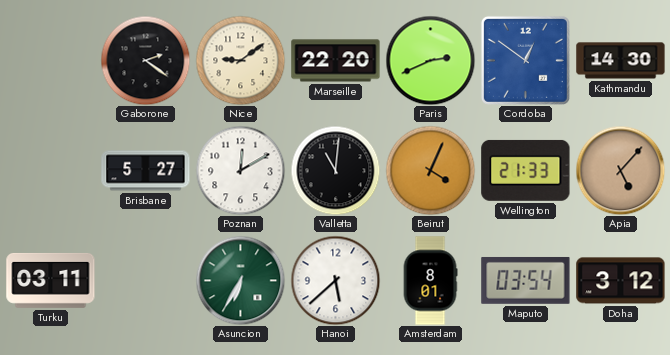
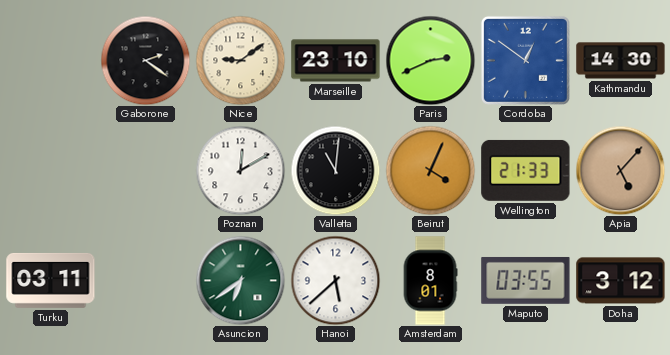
Marseille: 22:20 -> 23:10 (336, 61)
Brisbane: 5:27 -> none (146, 171)
Asuncion: 6:35 -> 6:39 (240, 280)
Maputo: 03:54 -> 03:55 (526, 280)
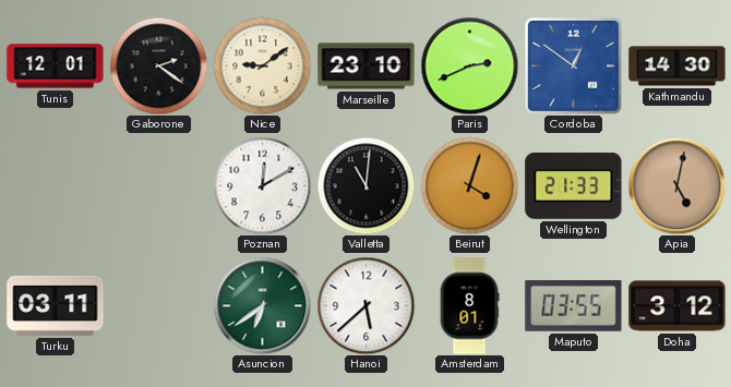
Tunis: none -> 12:01 (56, 66)
Beirut: 4:04 -> 4:03 (469, 185)
Apia: 5:07 -> 5:02 (676, 185)
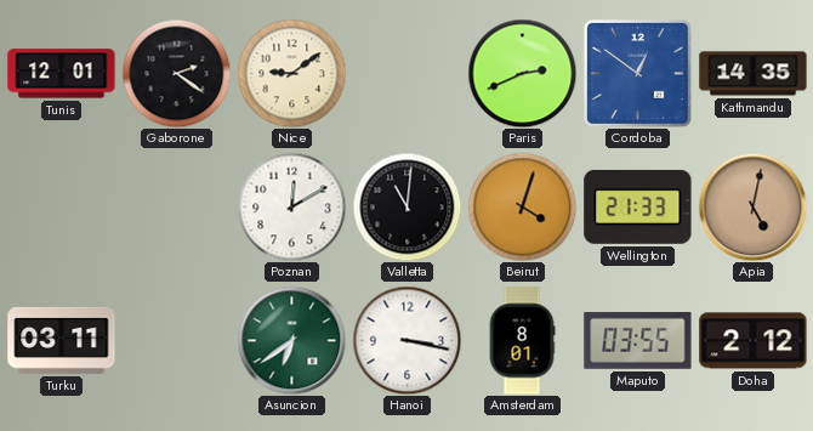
Marseille: 23:10 -> none (367, 66)
Kathmandu: 14:30 -> 14:35 (754, 74)
Hanoi: 5:38 -> 3:17 (406, 340)
Doha: 3:12 -> 2:12 (754, 341)
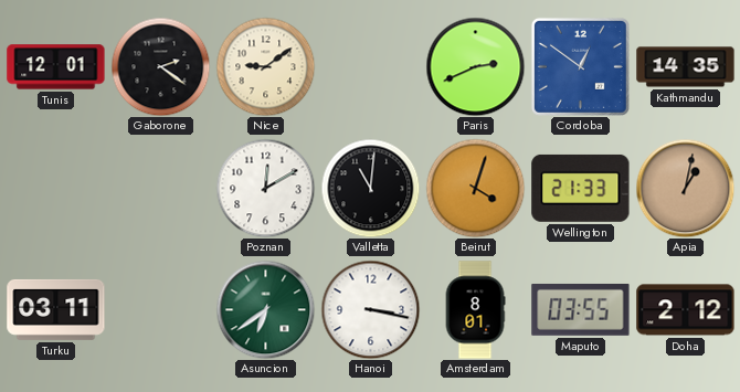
Apia: 5:02 -> 1:02 (685, 188)
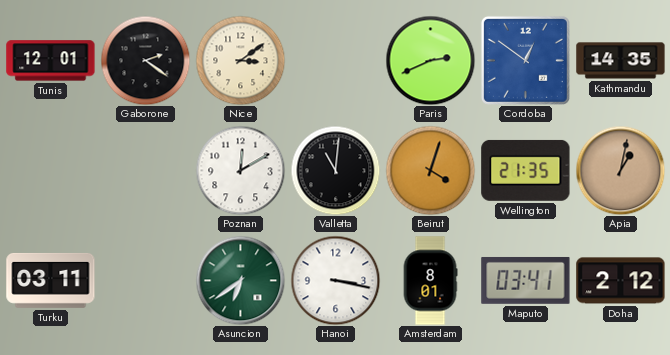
Nice: 9:09 -> 3:09 (240, 60)
Wellington: 21:33 -> 21:35 (526, 170)
Maputo: 03:55 -> 03:41 (526, 280)
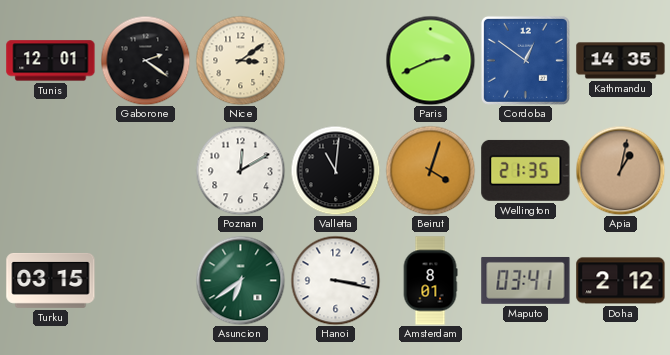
Turku: 03:11 -> 03:15 (51, 280)
